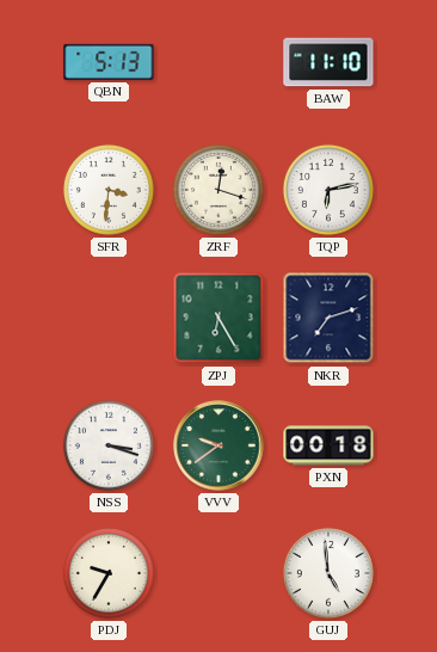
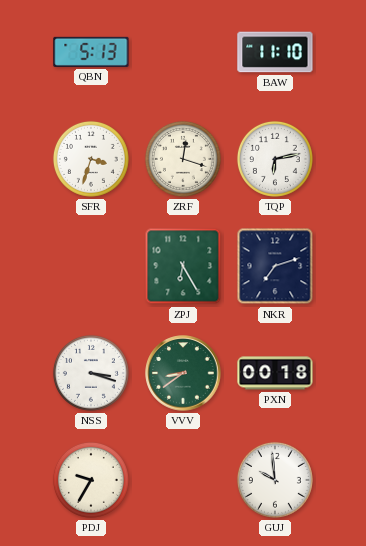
SFR: 3:31 -> 3:33 (91, 159)
VVV: 9:39 -> 8:39 (183, 373)
GUJ: 4:59 -> 9:59 (275, 480)
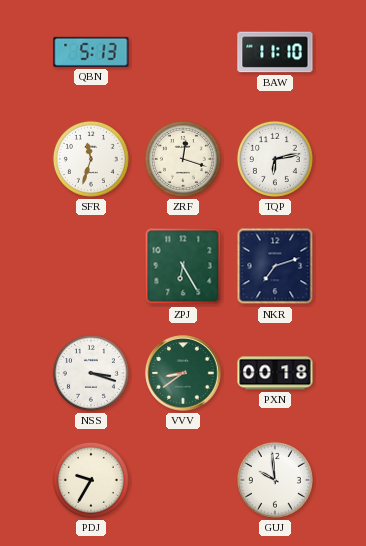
SFR: 3:33 -> 11:33 (91, 159)
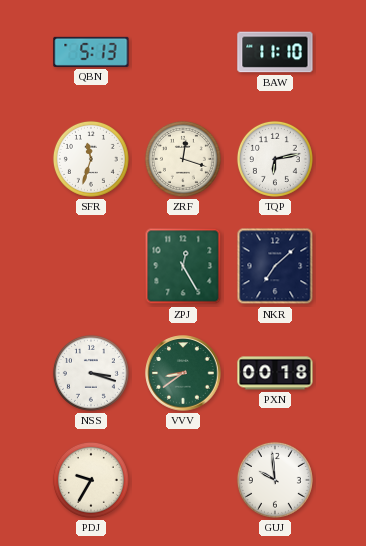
ZPJ: 6:25 -> 12:25 (183, 266)
NKR: 7:12 -> 7:08 (275, 266)
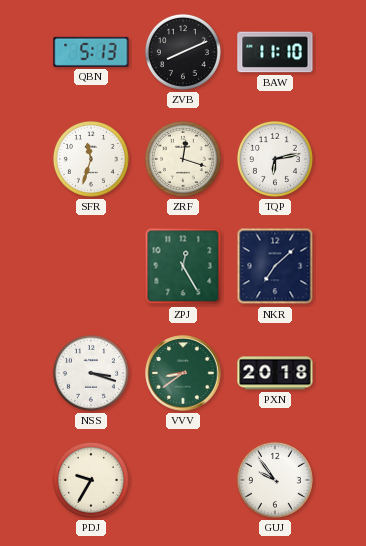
ZVB: none -> 8:11 (183, 52)
PXN: 00:18 -> 20:18 (275, 373)
GUJ: 9:59 -> 9:54 (275, 480)
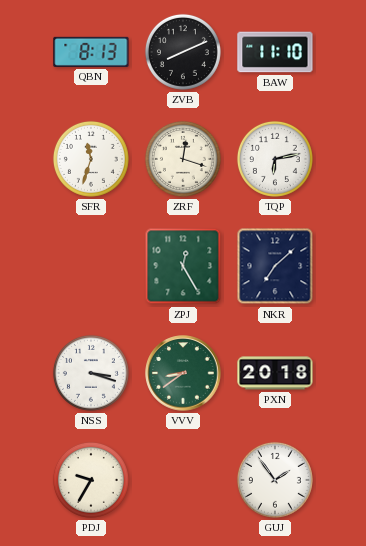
QBN: 5:13 -> 8:13 (91, 52)
GUJ: 9:54 -> 1:54 (275, 480)
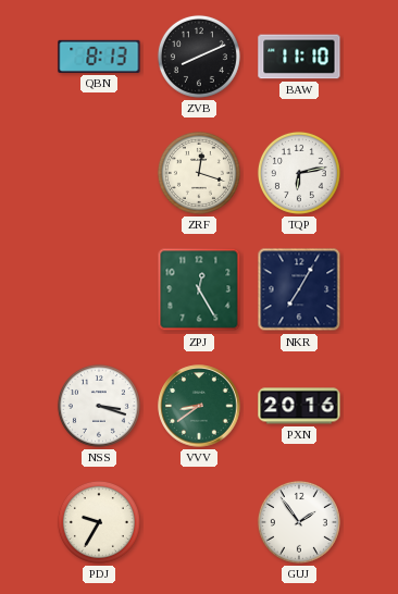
SFR: 11:33 -> none (91, 159)
NKR: 7:08 -> 7:05 (299, 289)
PXN: 20:18 -> 20:16 (299, 406)
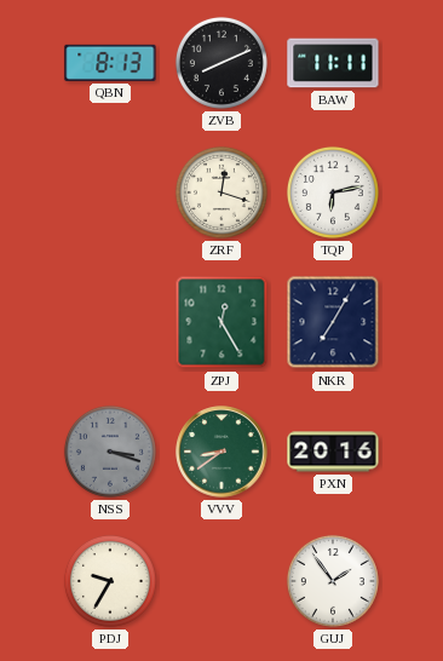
BAW: 11:10 -> 11:11 (333, 63)
NSS dial: white -> grey (110, 452)
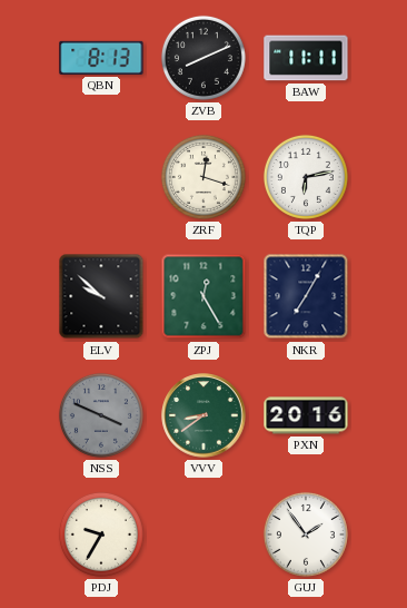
ELV: none -> 9:52 (101, 296)
NSS: 3:18 -> 3:49 (101, 415)
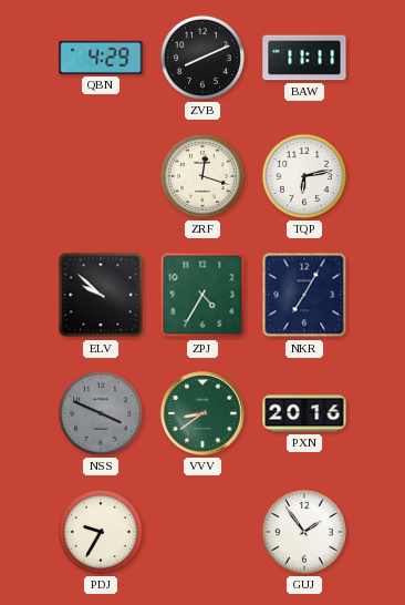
QBN: 8:13 -> 4:29 (101, 58)
ZPJ: 12:25 -> 4:35 (202, 295)
